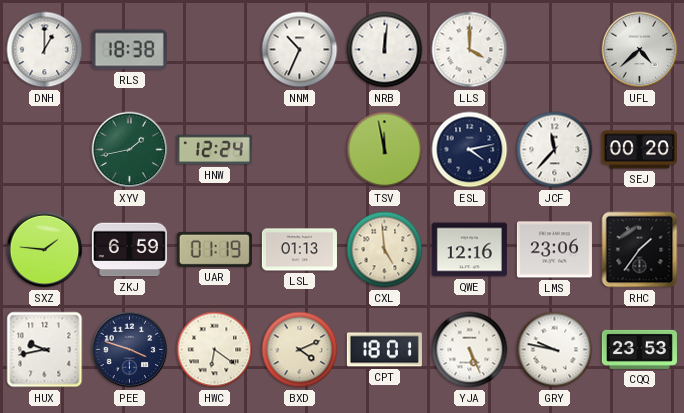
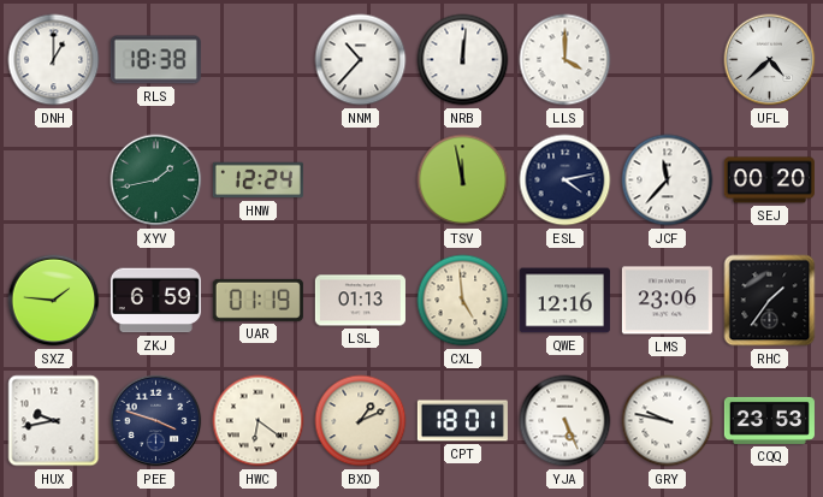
NNM: 10:34 -> 10:37 (361, 60)
BXD: 4:11 -> 1:11 (361, 421)
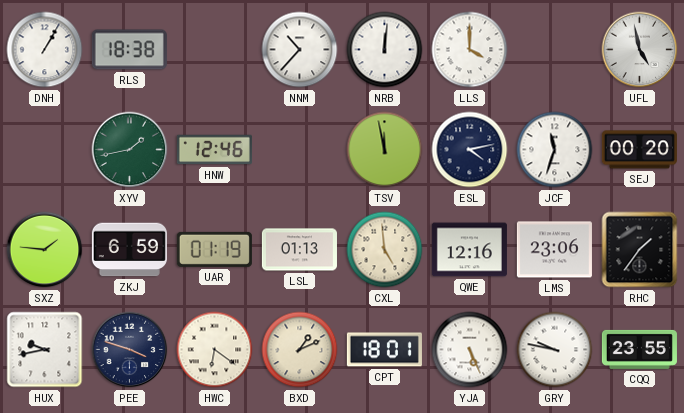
DNH: 1:00 -> 1:05 (45, 50)
UFL: 4:38 -> 4:58 (640, 50)
HNW: 12:24 -> 12:46 (214, 150)
JCF: 11:37 -> 11:33 (555, 150)
CQQ: 23:53 -> 23:55 (639, 349)
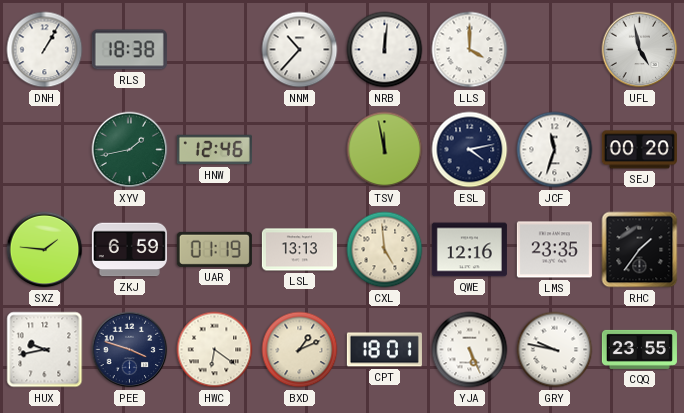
LSL: 01:13 -> 13:13 (299, 250)
LMS: 23:06 -> 23:35 (554, 250)
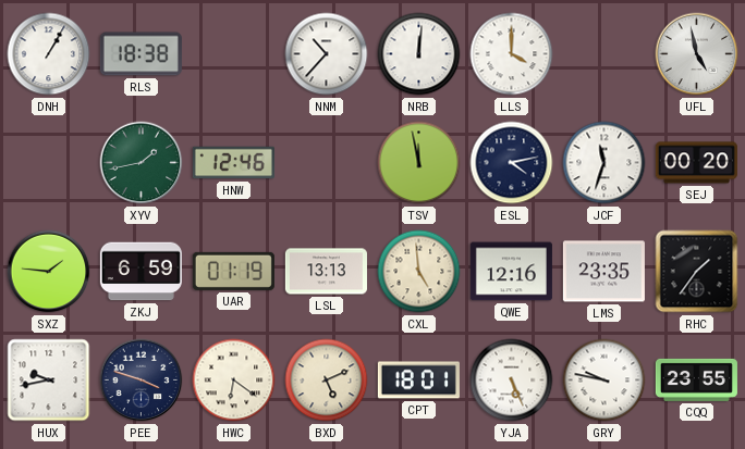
BXD: 1:11 -> 5:11 (327, 381)
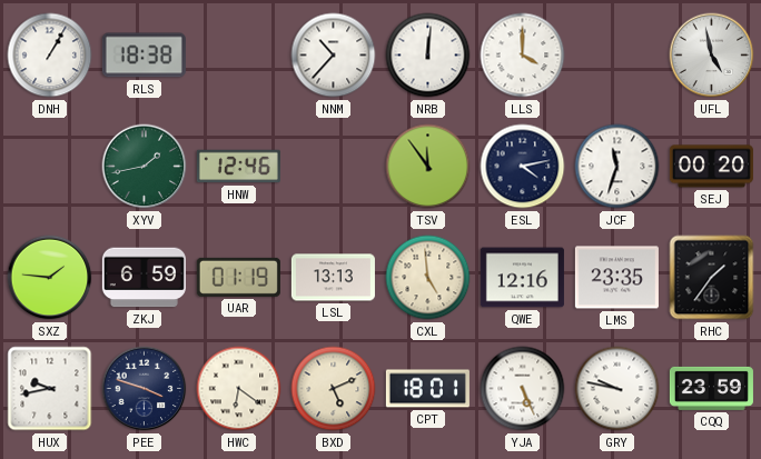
TSV: 11:58 -> 11:54 (428, 167)
CQQ: 23:55 -> 23:59 (711, 388)
